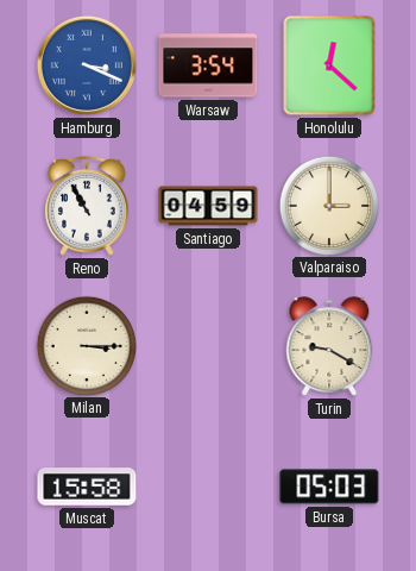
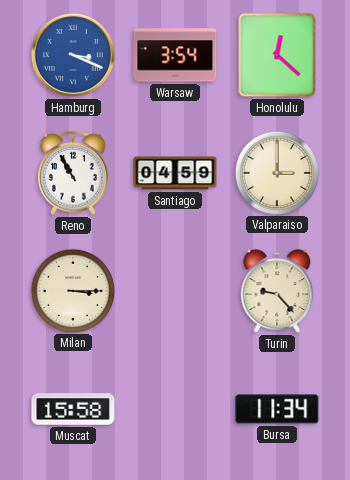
Turin: 9:20 -> 9:23 (277, 291)
Bursa: 05:03 -> 11:34 (277, 409)
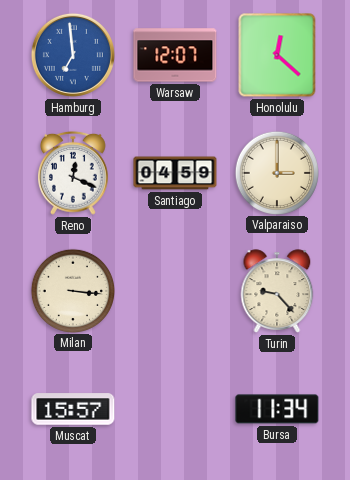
Hamburg: 3:19 -> 6:59 (73, 55)
Warsaw: 3:54 -> 12:07 (175, 55)
Reno: 10:55 -> 12:19 (74, 173)
Milan: 3:15 -> 3:16 (72, 290)
Muscat: 15:58 -> 15:57 (73, 409)
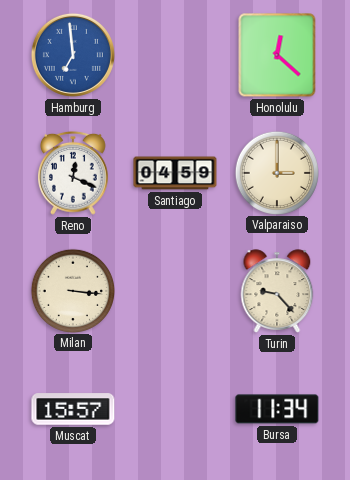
Warsaw: 12:07 -> none (175, 55)
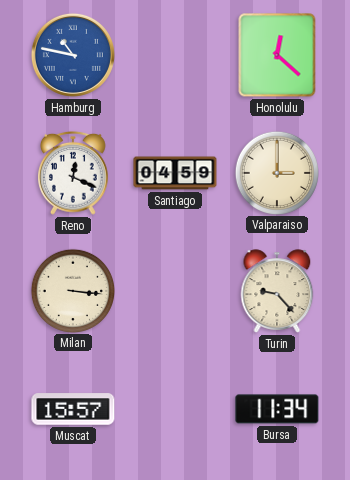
Hamburg: 6:59 -> 10:47 (73, 55)
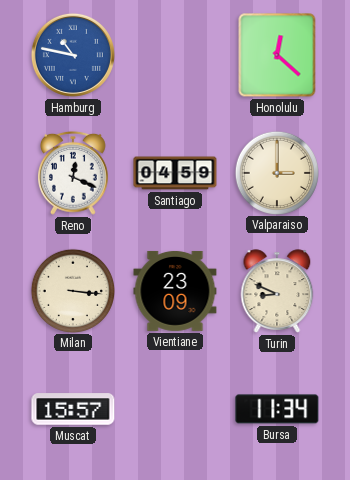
Vientiane: none -> 23:09 (175, 291)
Turin: 9:23 -> 8:49 (277, 291)
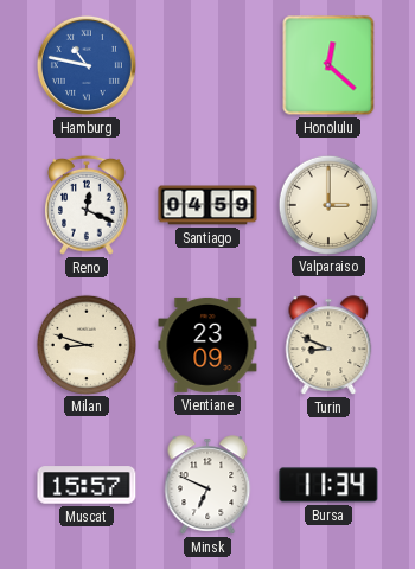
Milan: 3:16 -> 8:48 (85, 344)
Minsk: none -> 6:49 (207, 485)
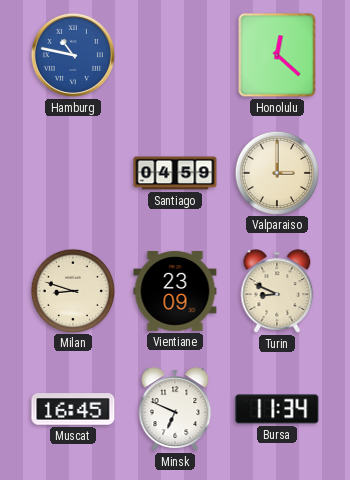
Reno: 12:19 -> none (88, 205)
Muscat: 15:57 -> 16:45 (73, 409)
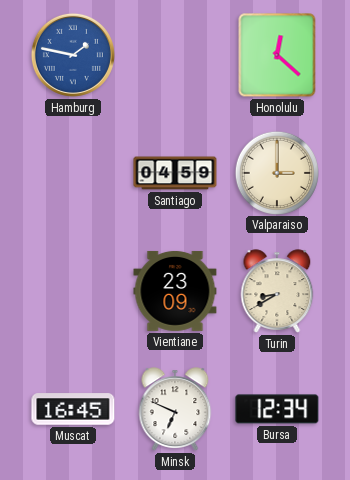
Hamburg: 10:47 -> 1:47 (73, 55)
Milan: 8:48 -> none (72, 290)
Turin: 8:49 -> 8:40 (277, 291)
Bursa: 11:34 -> 12:34 (277, 409)
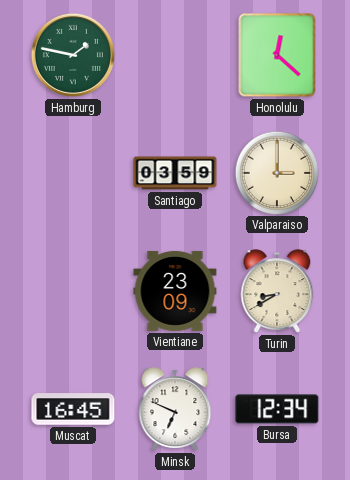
Hamburg dial: blue -> green (73, 55)
Santiago: 04:59 -> 03:59 (175, 173)
